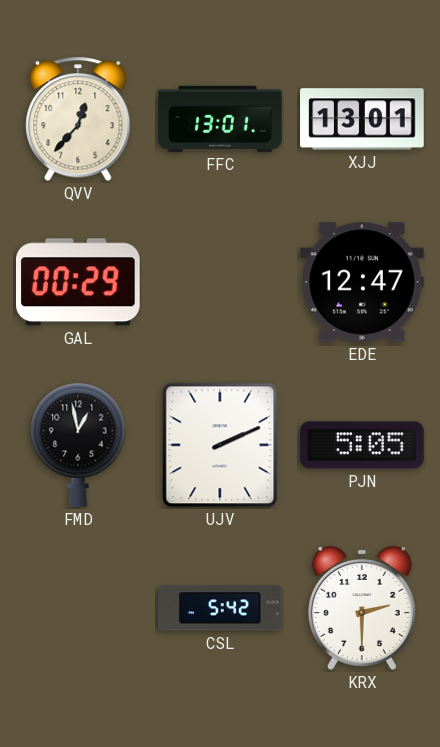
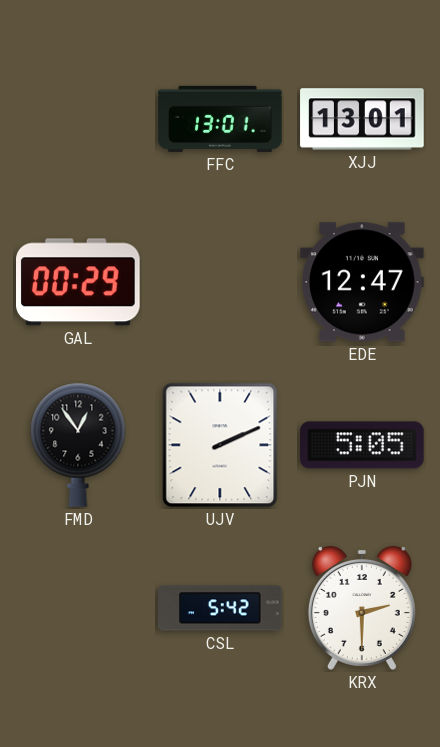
QVV: 12:37 -> none (78, 119)
FMD: 12:58 -> 12:54 (78, 445)
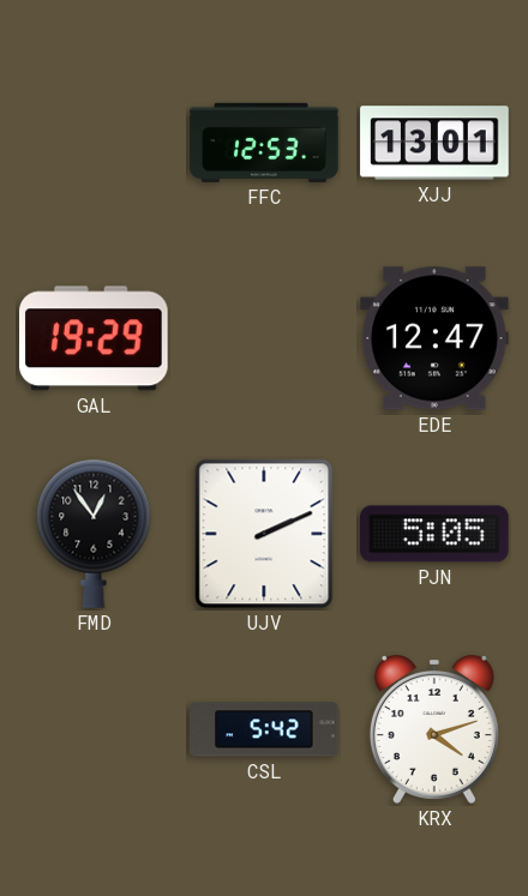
FFC: 13:01 -> 12:53 (264, 143)
GAL: 00:29 -> 19:29 (95, 338)
KRX: 2:30 -> 4:12 (434, 729)
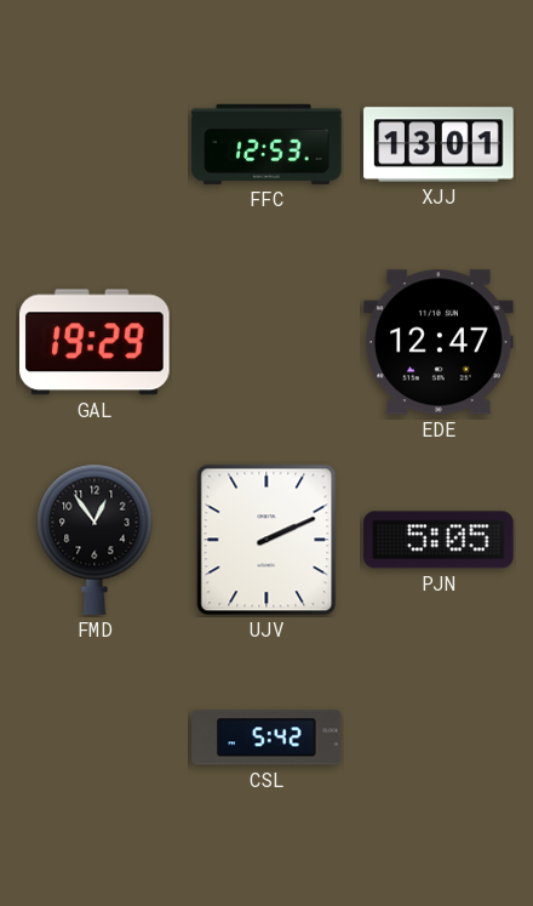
KRX: 4:12 -> none (434, 729)
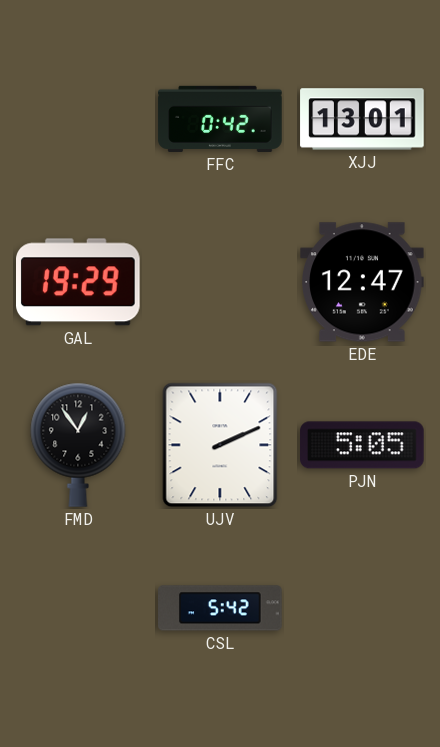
FFC: 12:53 -> 0:42 (220, 119)
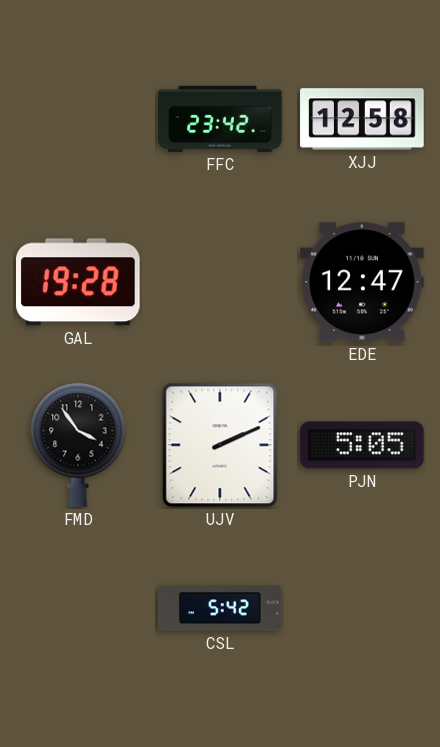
FFC: 0:42 -> 23:42 (220, 119)
XJJ: 13:01 -> 12:58 (362, 119)
GAL: 19:29 -> 19:28 (79, 282)
FMD: 12:54 -> 3:54 (78, 445)
